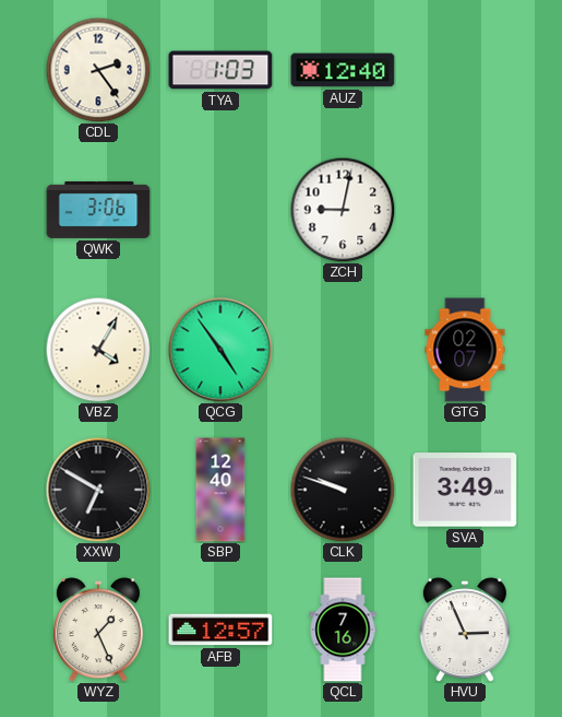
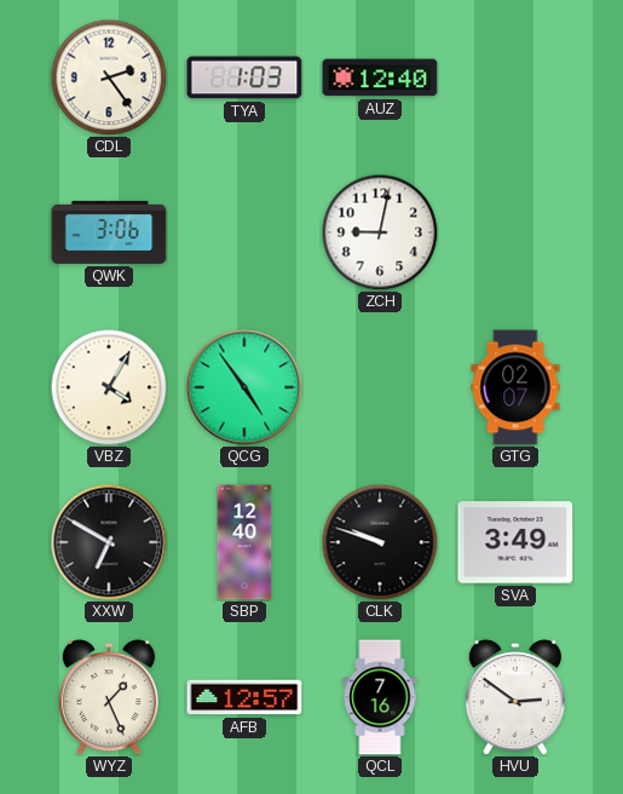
HVU: 2:56 -> 2:51 (515, 697)
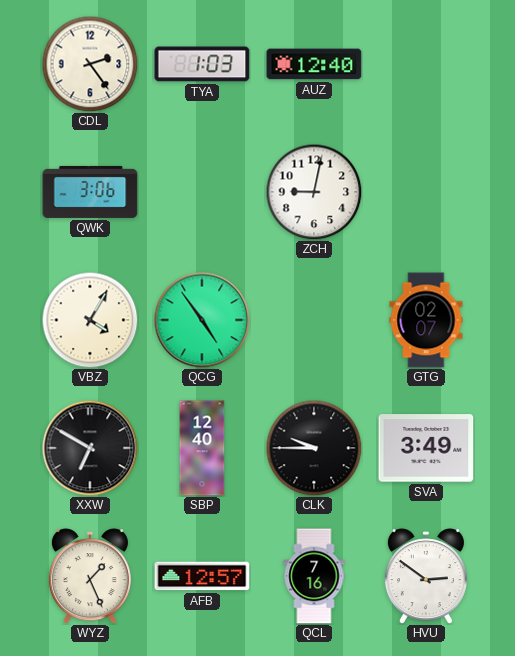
CLK: 9:48 -> 9:45 (314, 448)
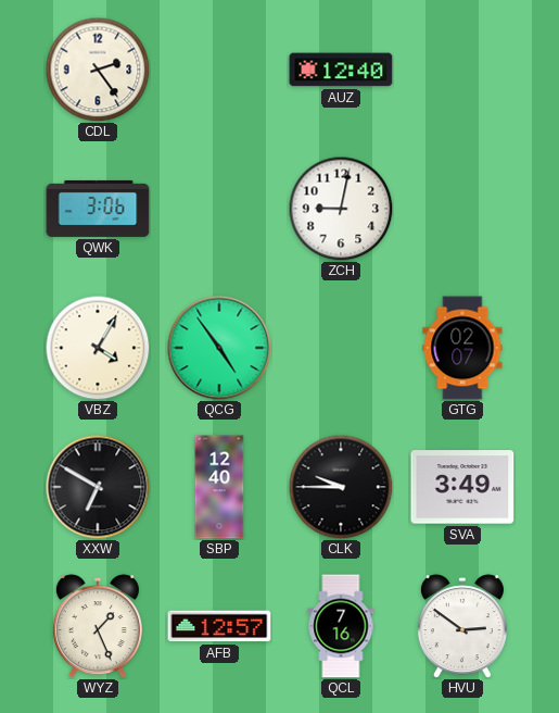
TYA: 1:03 -> none (202, 64)
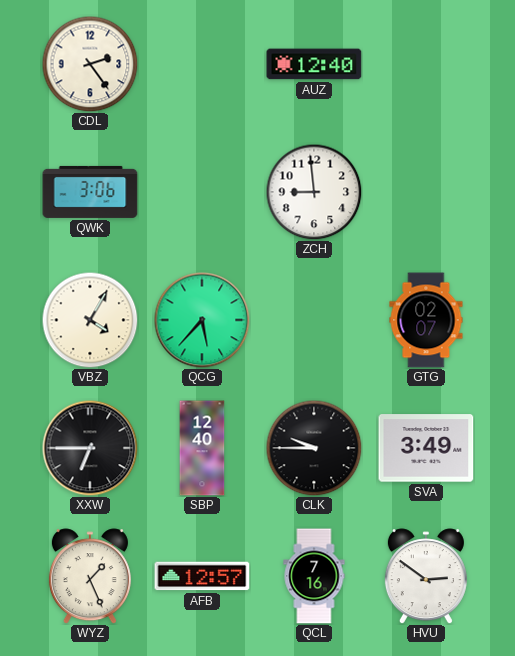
ZCH: 9:02 -> 8:59 (314, 192)
QCG: 4:54 -> 5:37 (202, 320)
XXW: 6:50 -> 6:45 (90, 448)
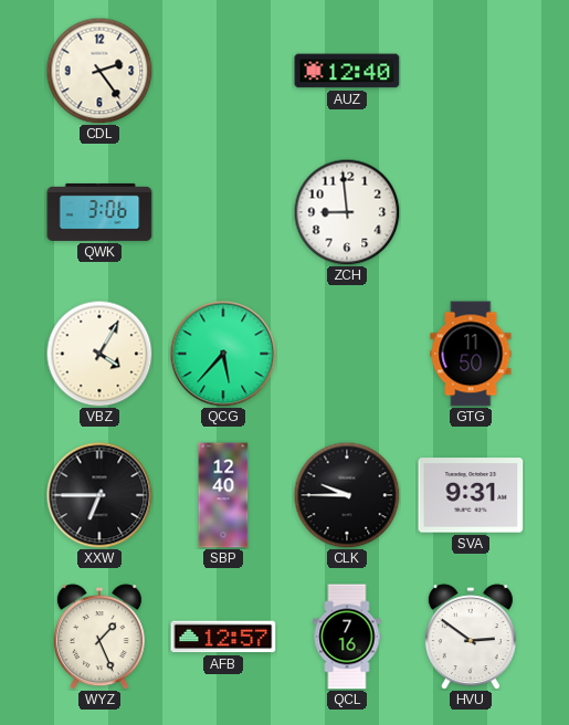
GTG: 02:07 -> 11:50 (471, 354)
SVA: 3:49 -> 9:31 (471, 495)
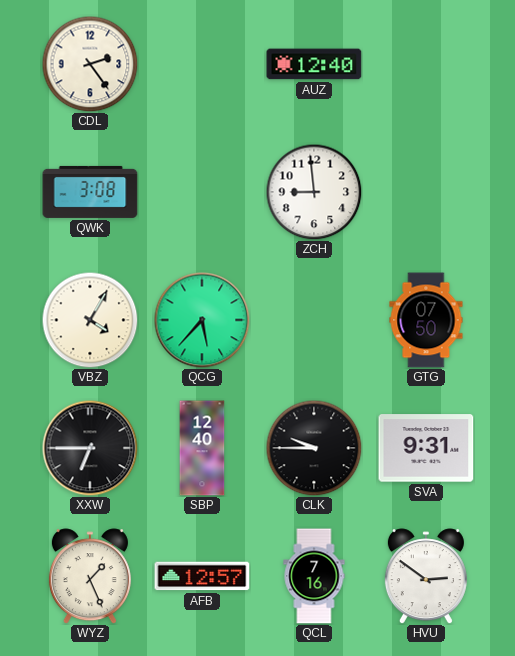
QWK: 3:06 -> 3:08 (90, 192)
GTG: 11:50 -> 07:50 (426, 320)
